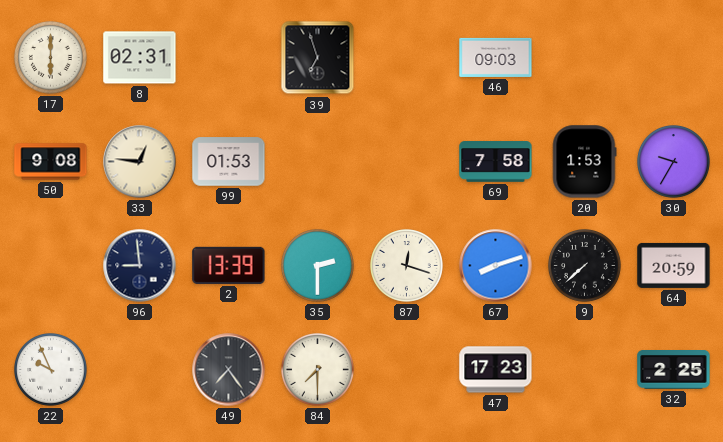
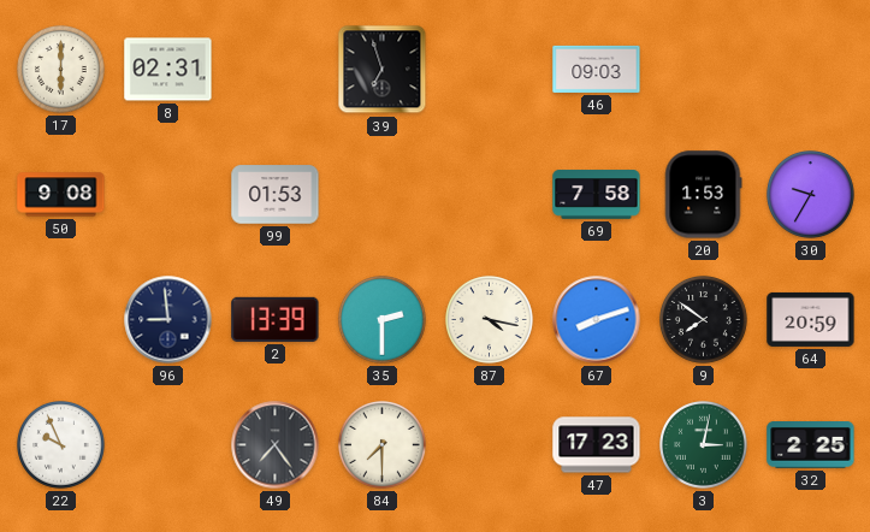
33: 12:46 -> none (140, 162)
87: 12:18 -> 4:17 (490, 320)
9: 7:38 -> 7:51 (704, 320)
3: none -> 3:02 (704, 445)
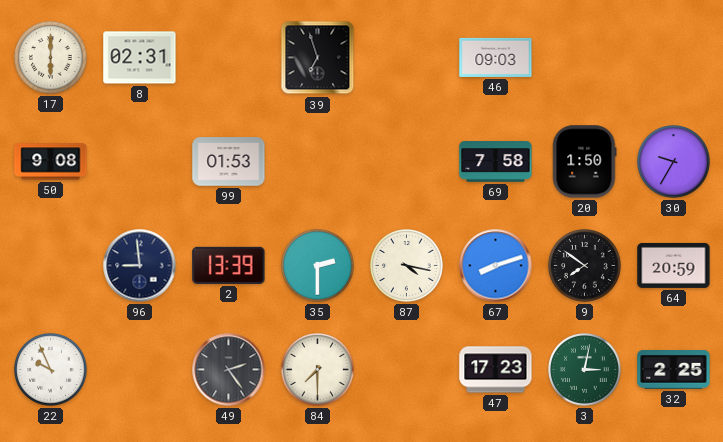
20: 1:53 -> 1:50 (584, 162)
49: 7:24 -> 2:24 (229, 370)
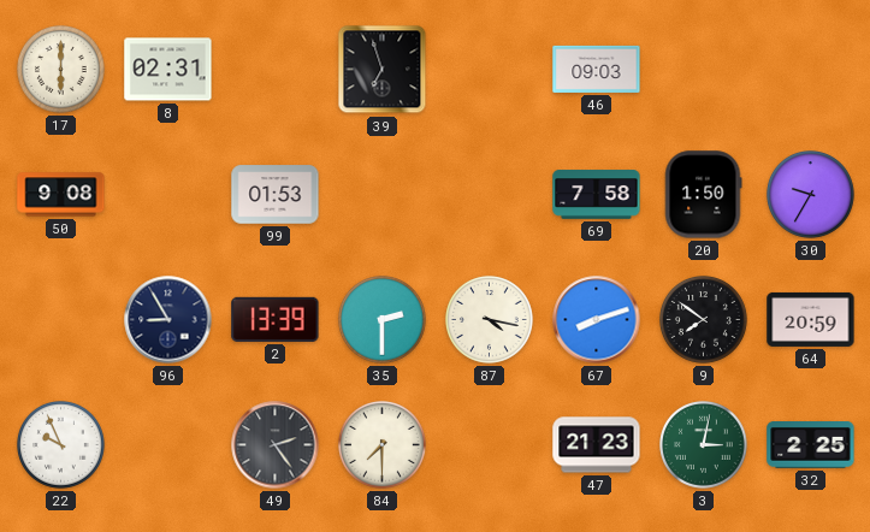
96: 8:59 -> 8:55 (168, 320)
47: 17:23 -> 21:23 (597, 445)
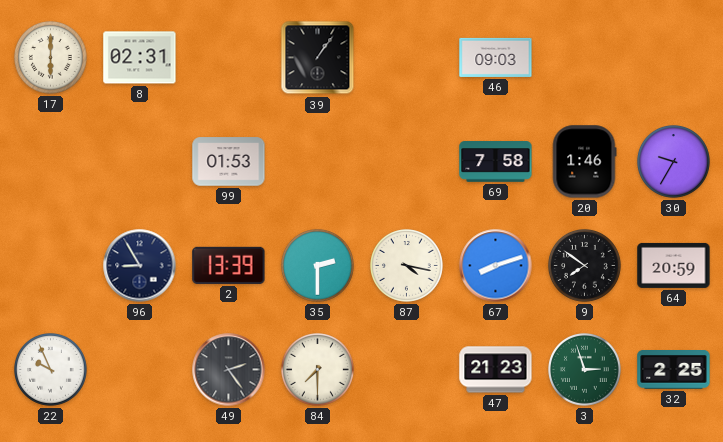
39: 6:57 -> 1:06 (318, 58)
50: 9:08 -> none (61, 195)
20: 1:50 -> 1:46 (584, 162)
3: 3:02 -> 2:57 (585, 370)
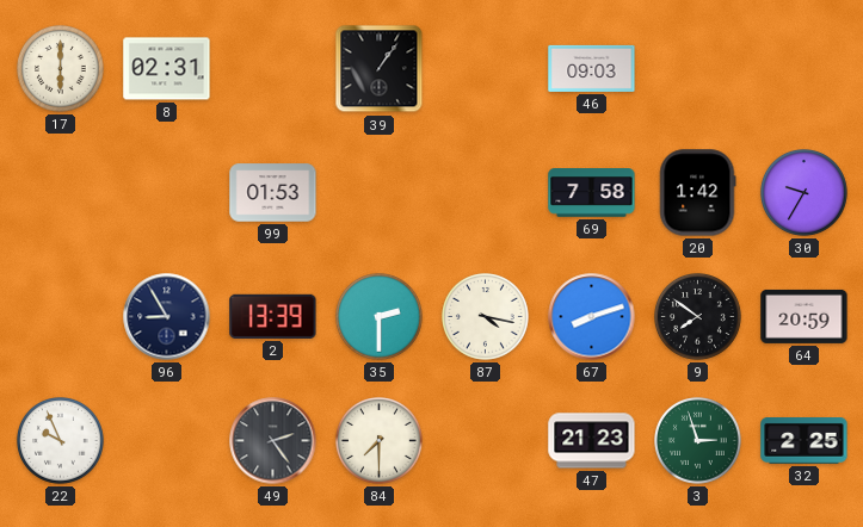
20: 1:46 -> 1:42 (697, 193)
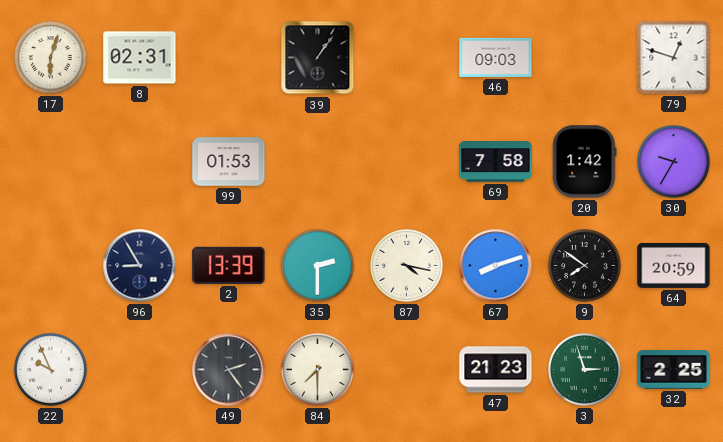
17: 6:00 -> 6:03 (51, 58)
79: none -> 12:48 (674, 58)
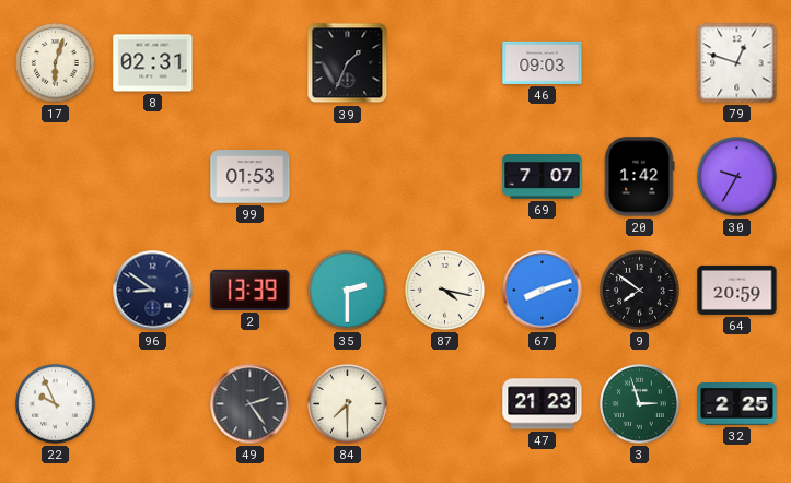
39: 1:06 -> 1:34 (348, 63)
69: 7:58 -> 7:07 (543, 177)
96: 8:55 -> 8:51 (153, 291)
